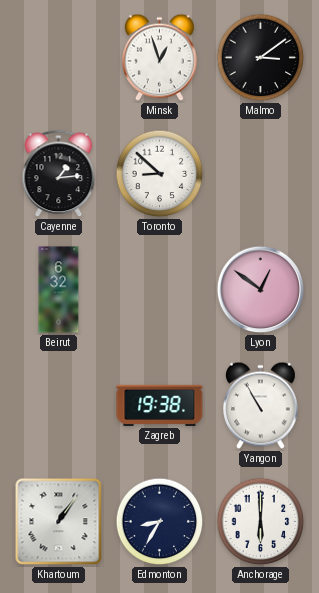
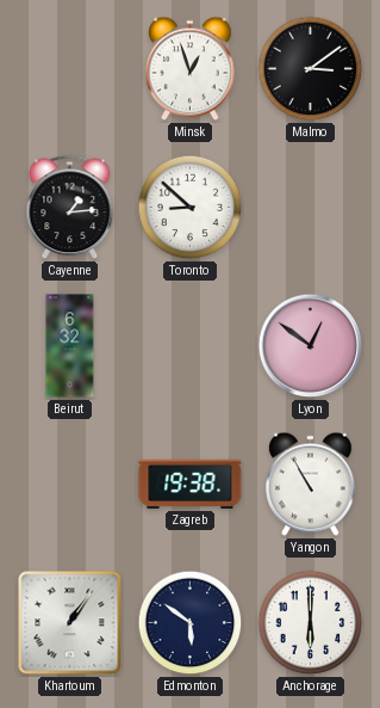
Edmonton: 8:35 -> 5:51 (191, 623)
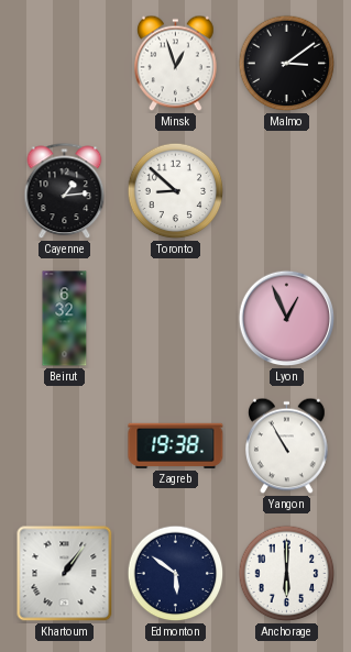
Lyon: 12:51 -> 12:56 (287, 319)
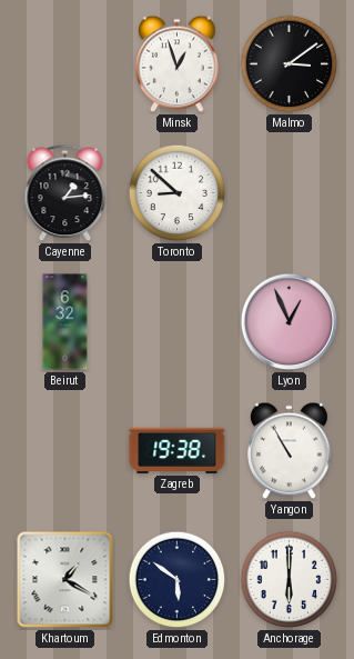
Khartoum: 1:06 -> 1:20 (65, 580)
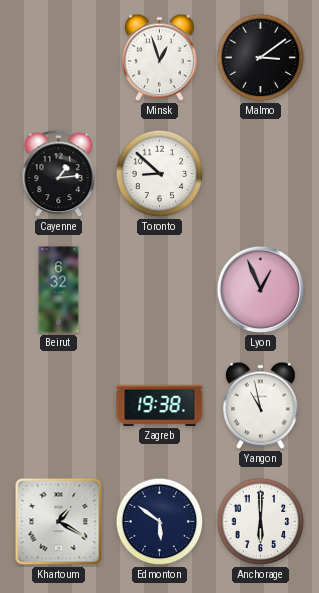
Yangon: 10:55 -> 10:58 (261, 406)
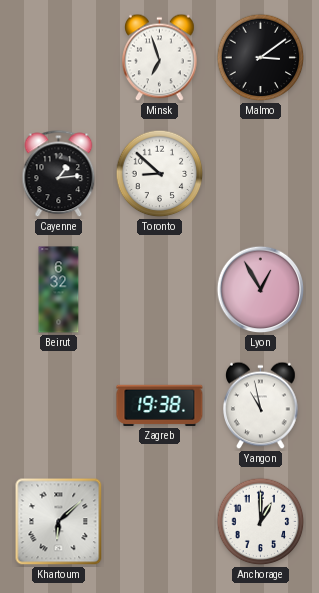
Minsk: 12:57 -> 6:57 (160, 58)
Lyon: 12:56 -> 12:55 (261, 290)
Khartoum: 1:20 -> 6:08 (59, 522)
Edmonton: 5:51 -> none (160, 522)
Anchorage: 6:00 -> 1:00 (261, 522)
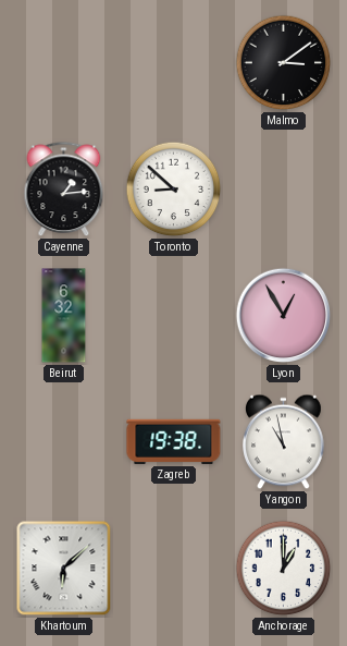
Minsk: 6:57 -> none (160, 58)
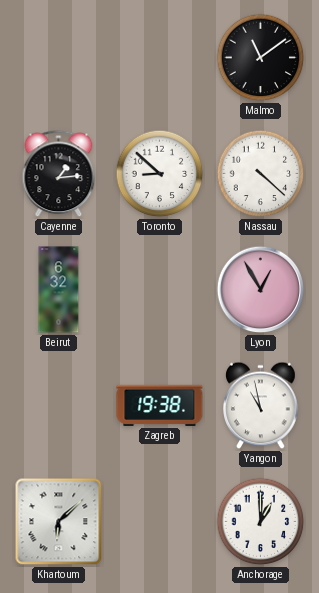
Malmo: 3:09 -> 11:09 (261, 58)
Nassau: none -> 4:22 (261, 174)
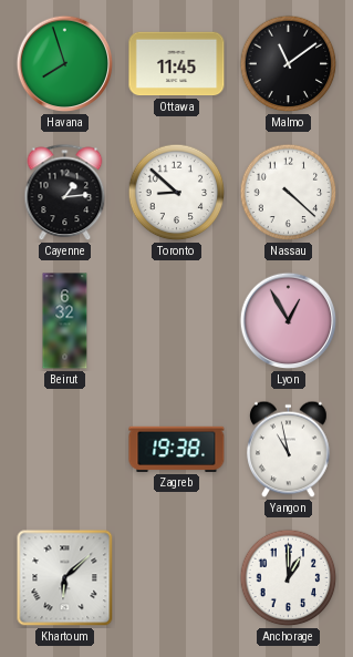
Havana: none -> 7:57 (65, 64)
Ottawa: none -> 11:45 (177, 64)
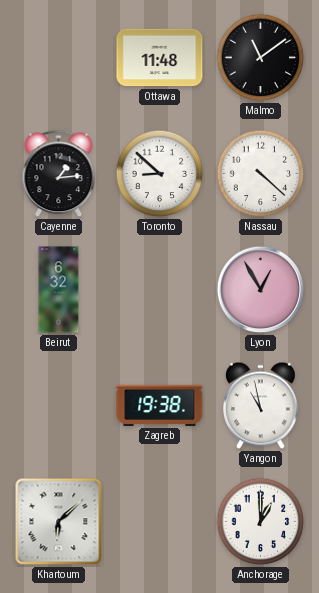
Havana: 7:57 -> none (65, 64)
Ottawa: 11:45 -> 11:48 (160, 58)
